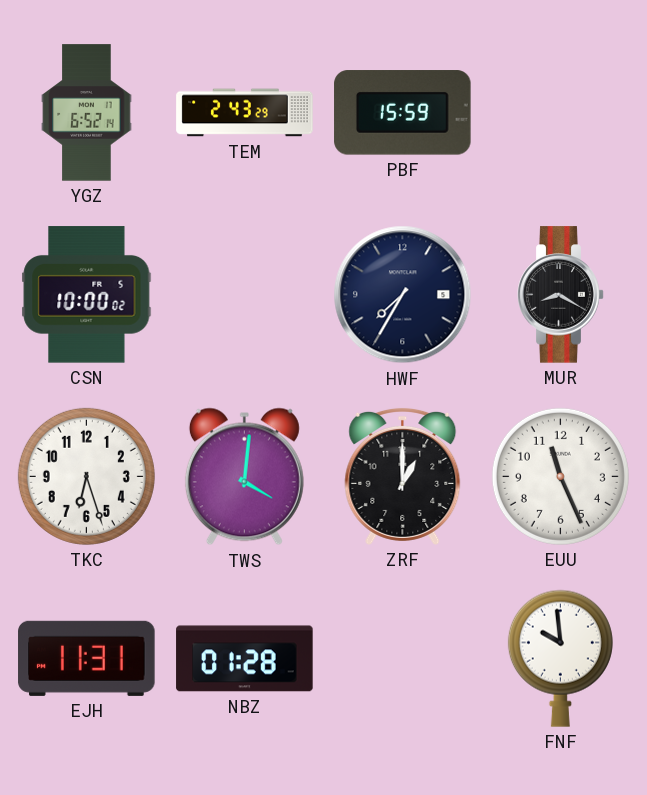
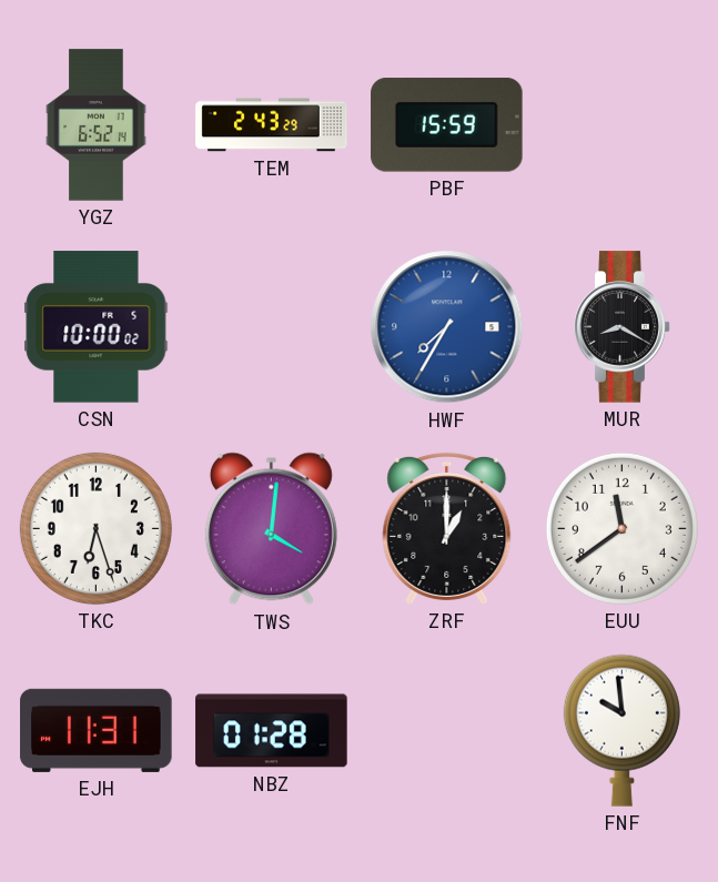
HWF dial: navy -> blue (447, 327)
EUU: 11:26 -> 11:39 (621, 528)
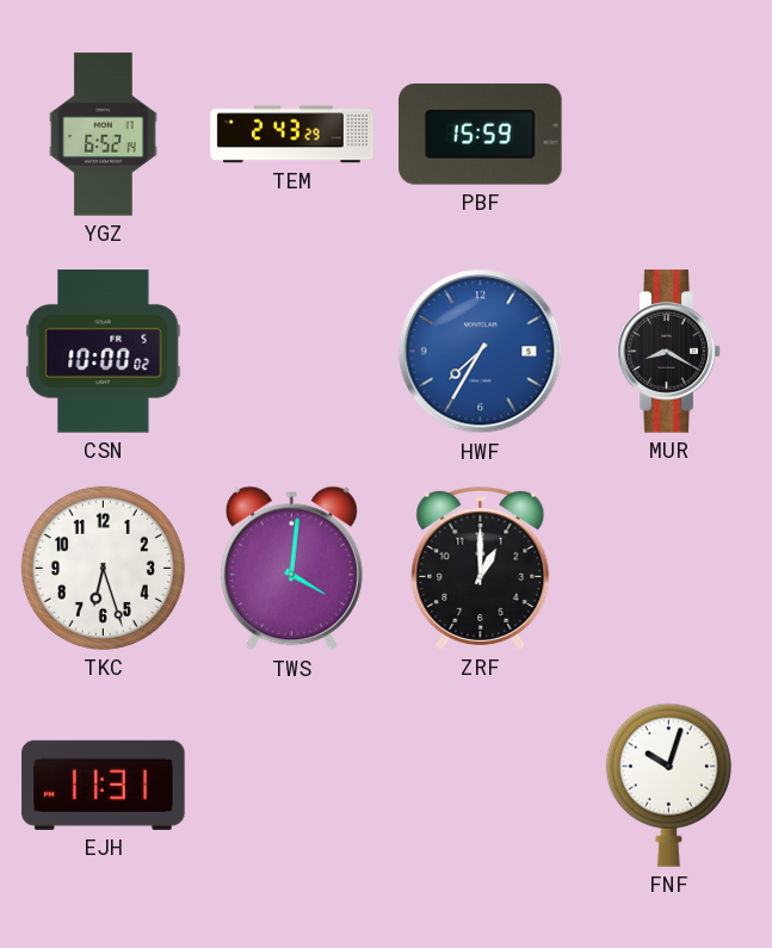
EUU: 11:39 -> none (621, 528)
NBZ: 01:28 -> none (272, 731)
FNF: 9:59 -> 10:03 (668, 785)
